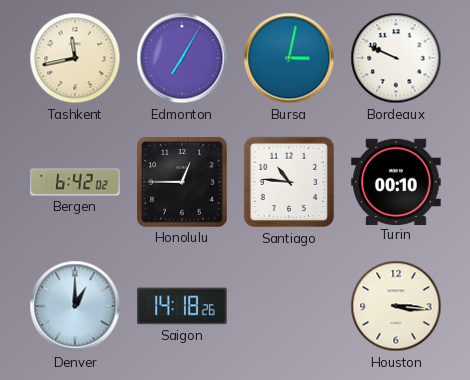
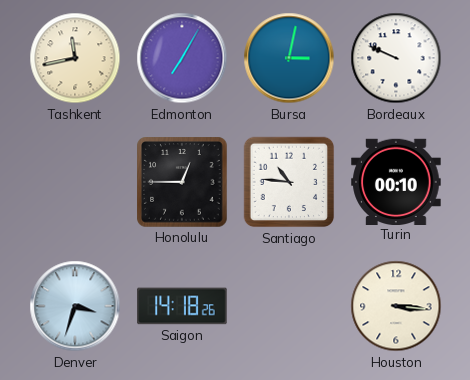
Bergen: 6:42 -> none (75, 182)
Denver: 1:00 -> 3:33 (75, 306)
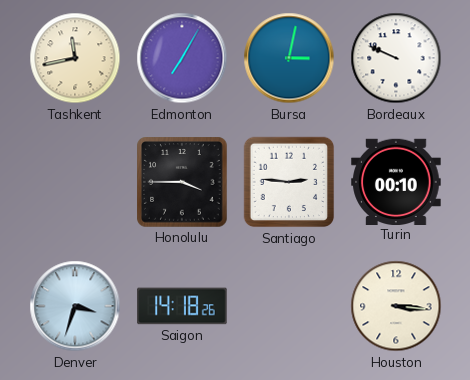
Honolulu: 12:45 -> 3:45 (182, 182)
Santiago: 10:46 -> 2:46 (289, 182)
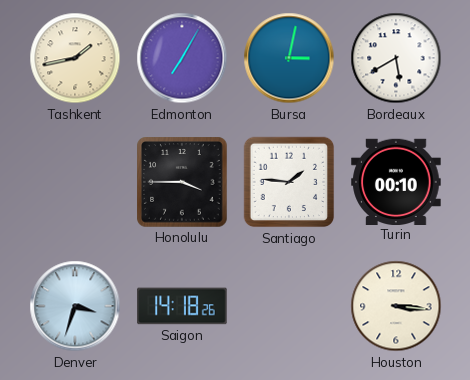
Tashkent: 11:43 -> 1:43 (75, 58)
Bordeaux: 9:49 -> 5:40 (396, 58)
Santiago: 2:46 -> 1:46 (289, 182)
